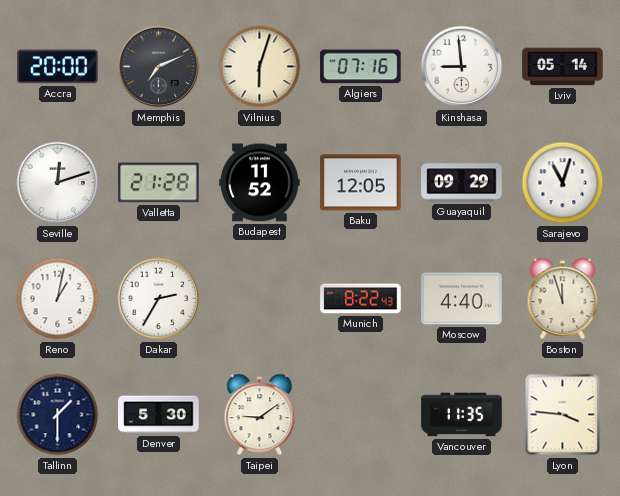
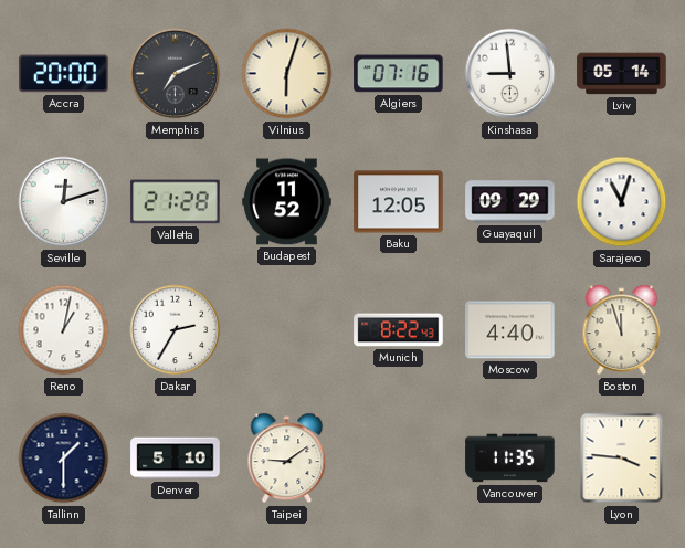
Denver: 5:30 -> 5:10 (176, 459)
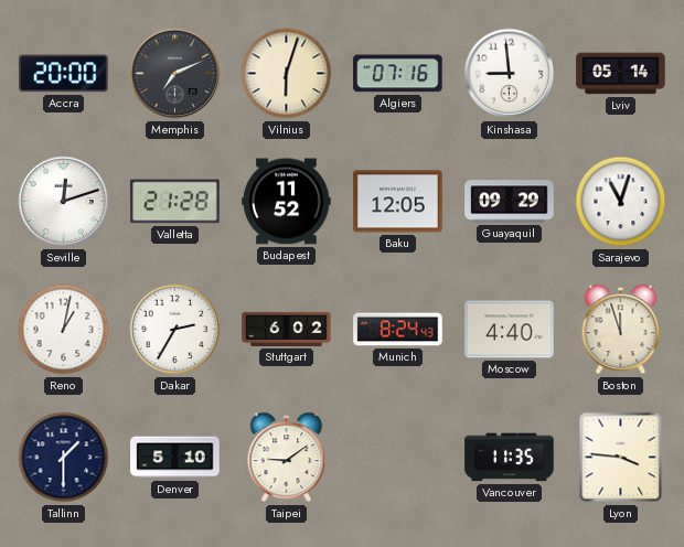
Stuttgart: none -> 6:02 (287, 329)
Munich: 8:22 -> 8:24 (398, 330)
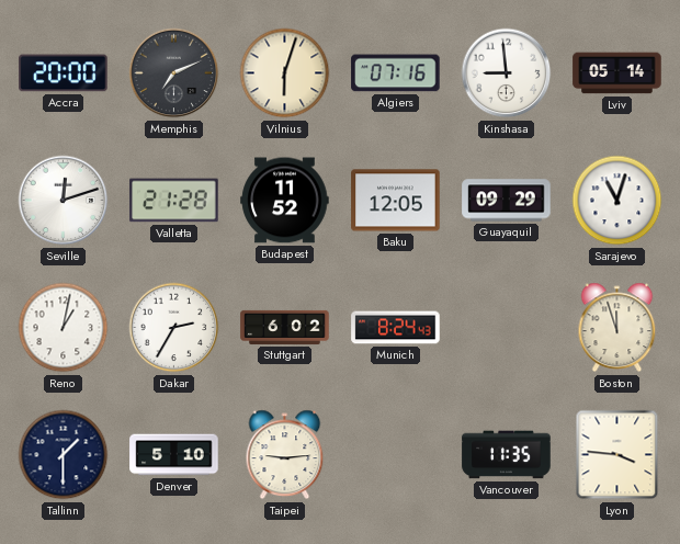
Moscow: 4:40 -> none (510, 330)
Taipei: 9:09 -> 9:14 (285, 455)
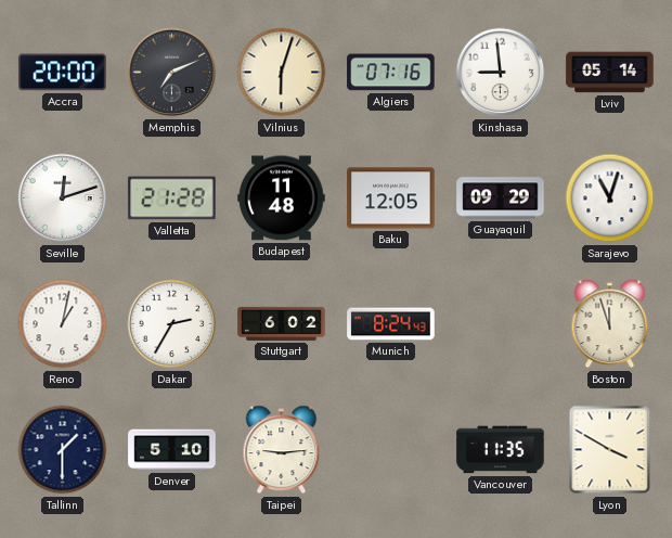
Budapest: 11:52 -> 11:48 (282, 198)
Lyon: 3:46 -> 3:50 (610, 450)
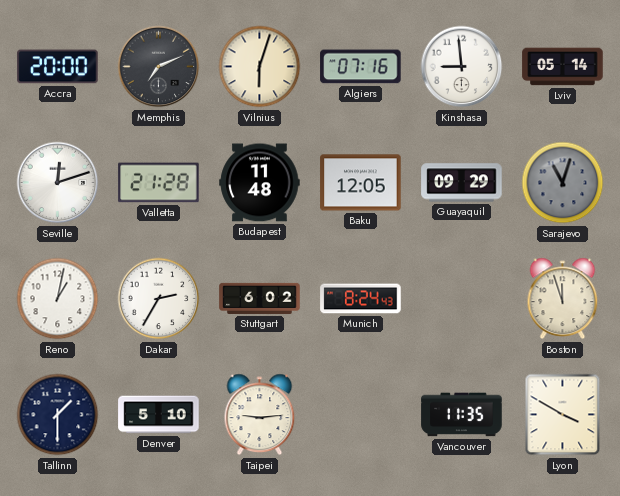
Sarajevo dial: white -> grey (563, 183)
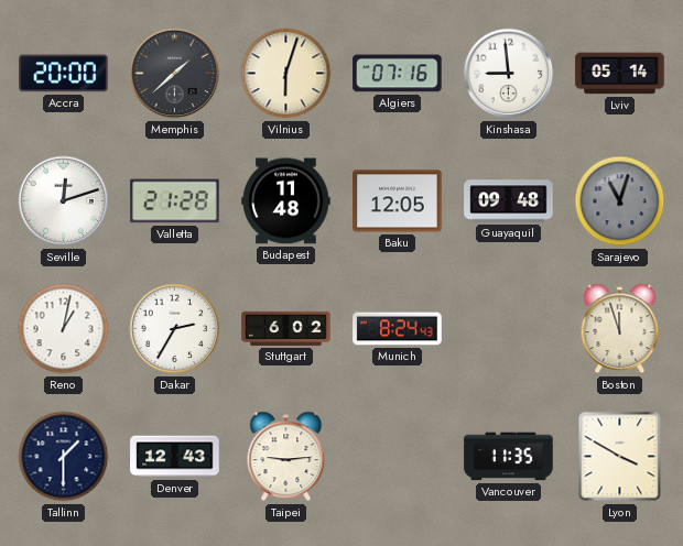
Memphis: 7:11 -> 1:38 (175, 74)
Guayaquil: 09:29 -> 09:48 (509, 201)
Denver: 5:10 -> 12:43 (175, 457)
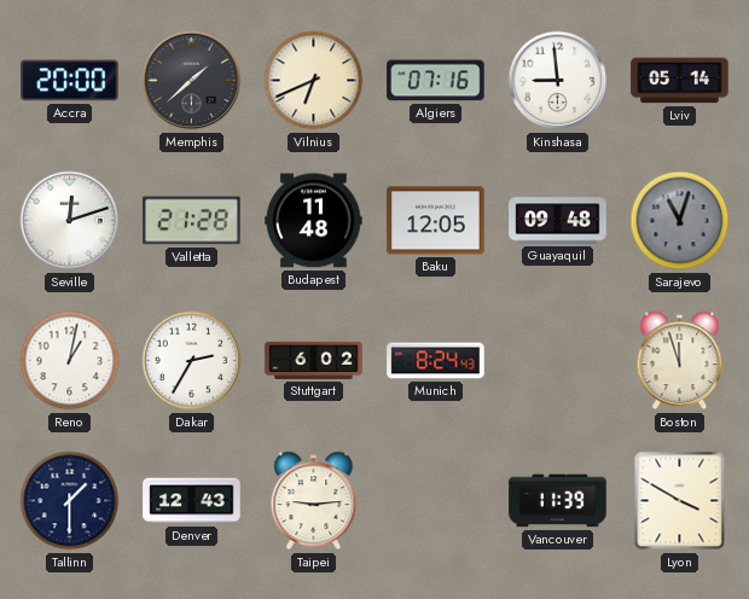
Vilnius: 6:03 -> 6:41 (314, 81)
Vancouver: 11:35 -> 11:39 (558, 501)
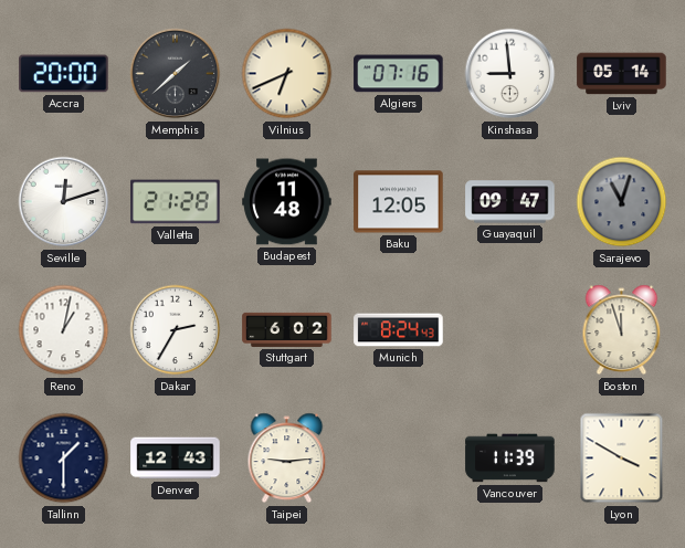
Guayaquil: 09:48 -> 09:47 (510, 202)
